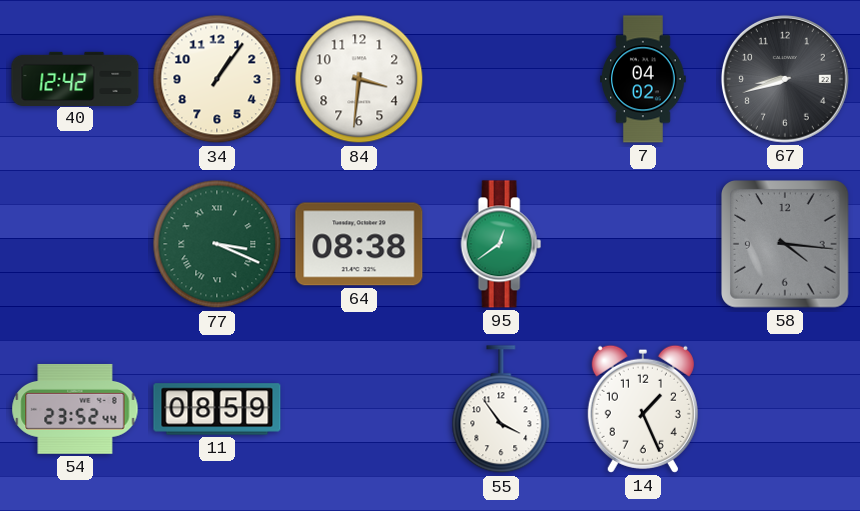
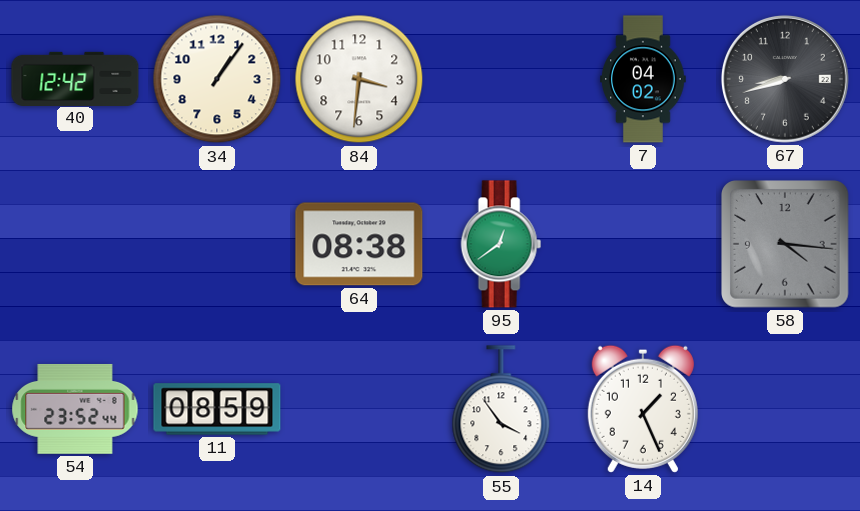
77: 3:19 -> none (217, 244)
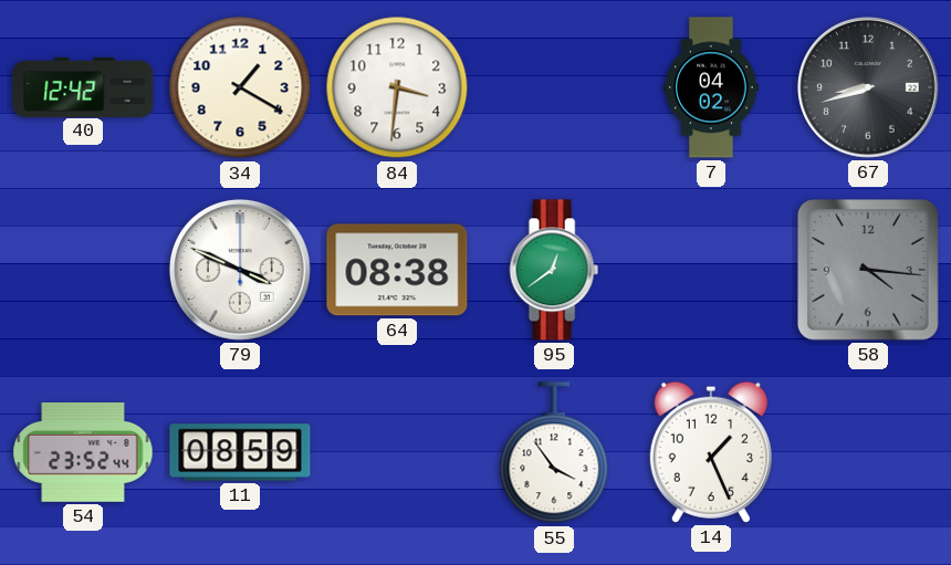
34: 1:06 -> 1:20 (240, 87)
79: none -> 3:49 (240, 270)
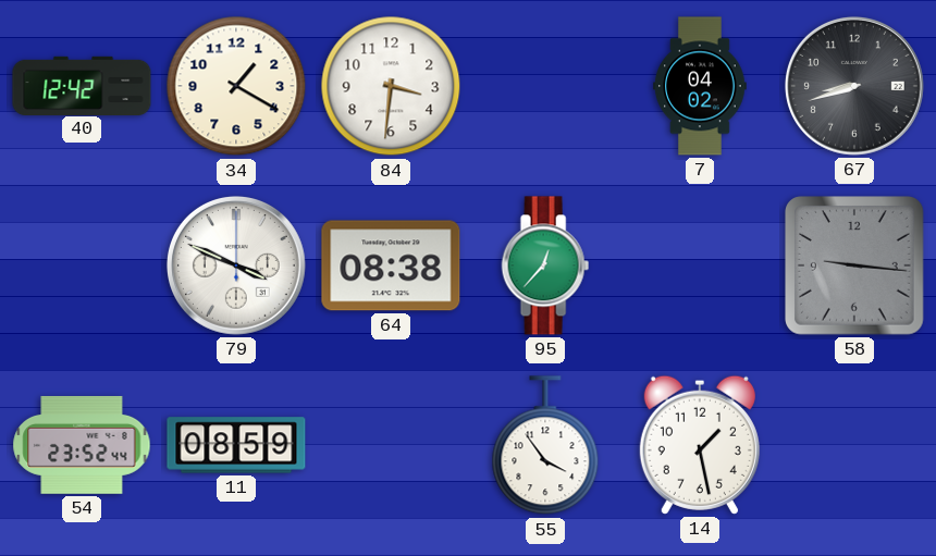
95: 12:39 -> 12:37 (545, 265)
58: 4:16 -> 9:16 (855, 267)
14: 1:26 -> 1:28 (700, 445)
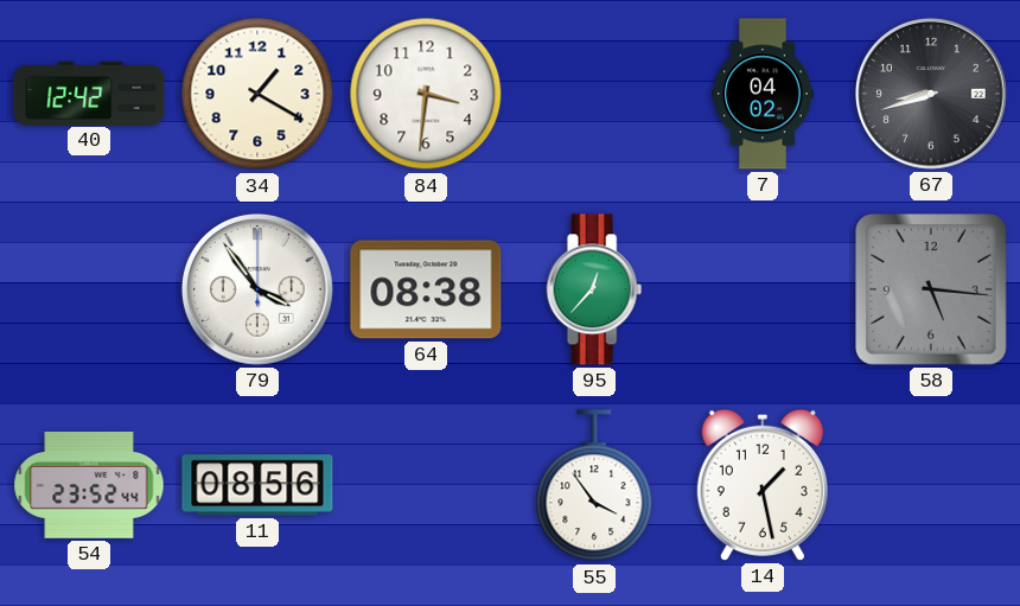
79: 3:49 -> 3:54 (257, 289)
58: 9:16 -> 5:16 (932, 291)
11: 08:59 -> 08:56 (257, 485)
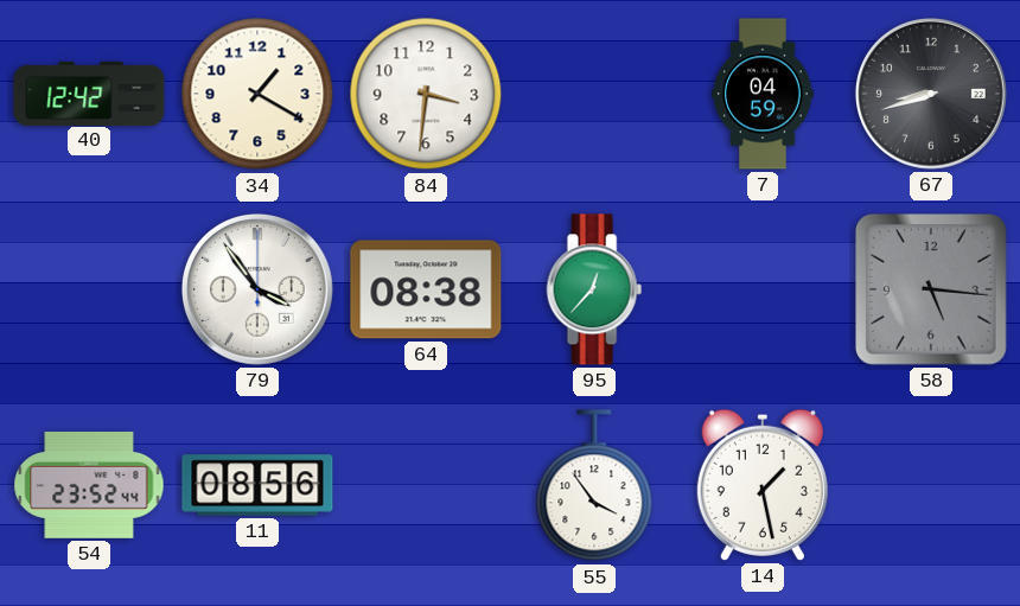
7: 04:02 -> 04:59 (763, 94)
